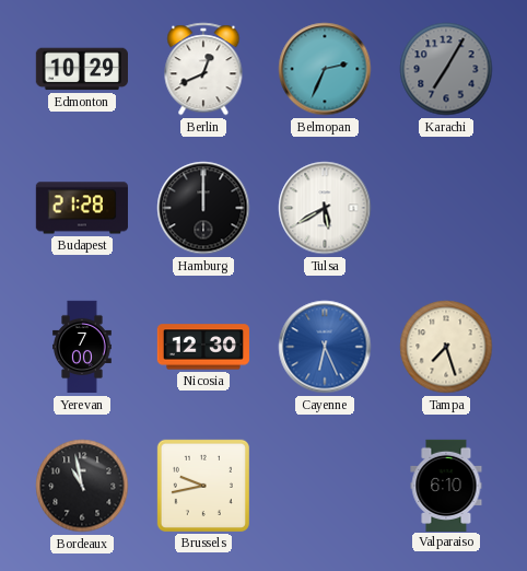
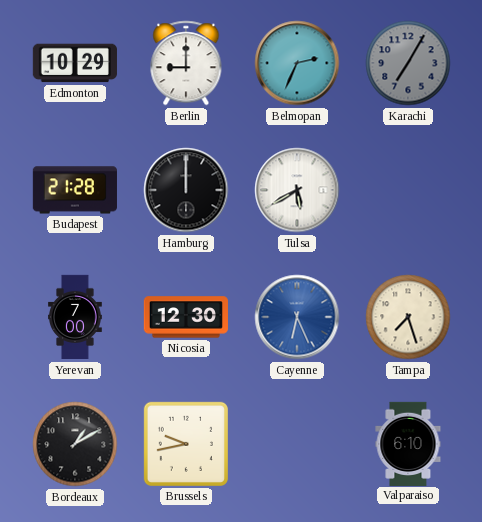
Berlin: 12:41 -> 9:00 (186, 63)
Bordeaux: 10:58 -> 1:10 (75, 444)
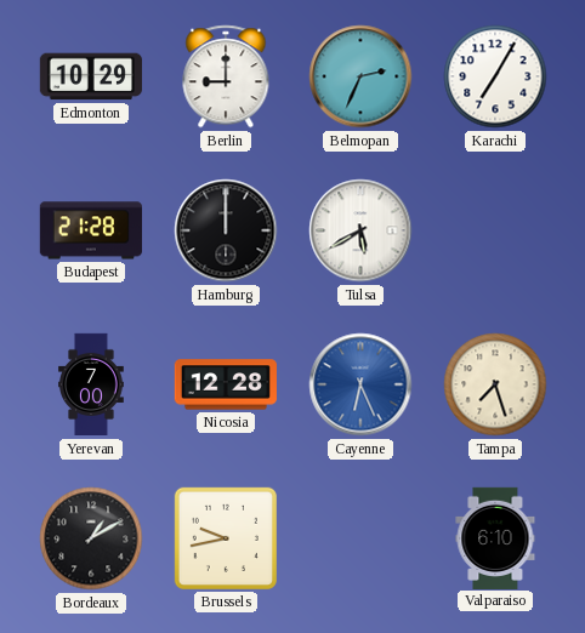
Karachi dial: grey -> white (495, 76)
Nicosia: 12:30 -> 12:28 (225, 384)
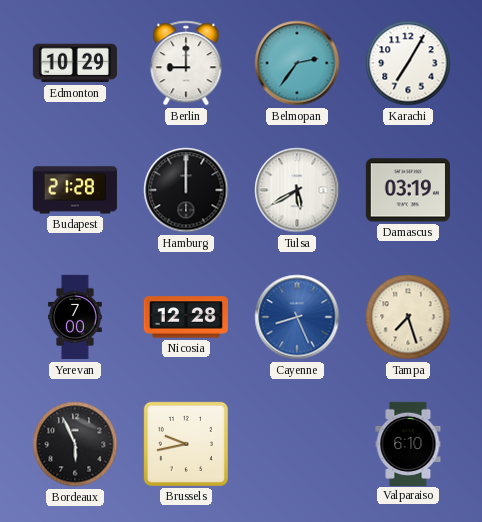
Belmopan: 2:34 -> 2:36 (297, 63)
Damascus: none -> 03:19 (408, 190)
Cayenne: 6:26 -> 8:26 (297, 317)
Bordeaux: 1:10 -> 5:56 (75, 444)
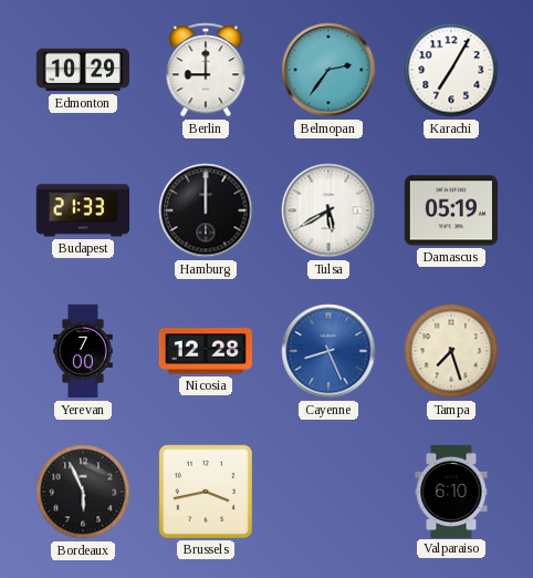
Budapest: 21:28 -> 21:33 (83, 210)
Damascus: 03:19 -> 05:19 (451, 210)
Brussels: 9:43 -> 3:43 (206, 492)
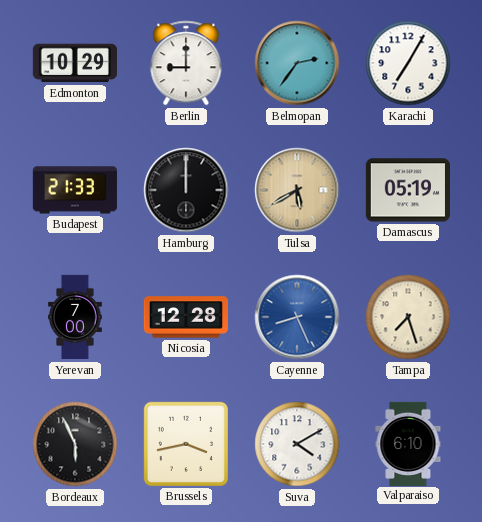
Tulsa dial: white -> champagne (297, 190)
Suva: none -> 4:10 (297, 444)
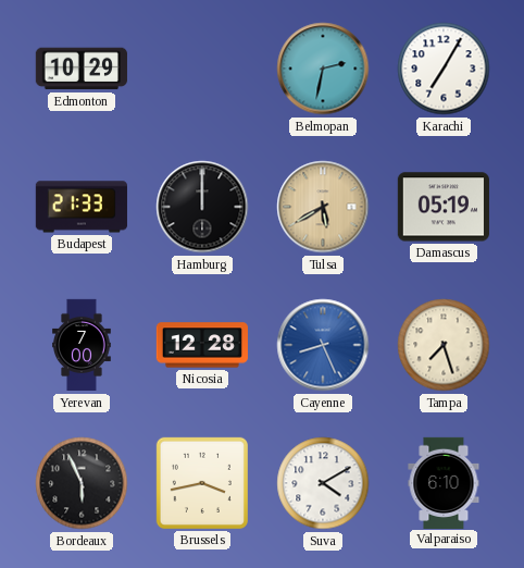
Berlin: 9:00 -> none (186, 63)
Belmopan: 2:36 -> 2:32 (323, 69)
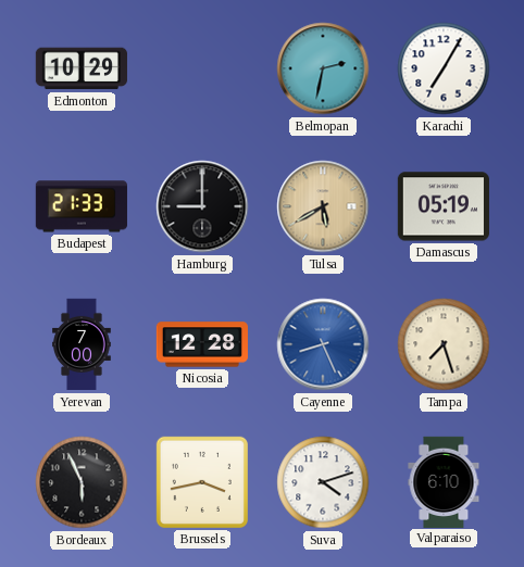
Hamburg: 12:00 -> 9:00 (202, 206)
Suva: 4:10 -> 4:12 (323, 482)
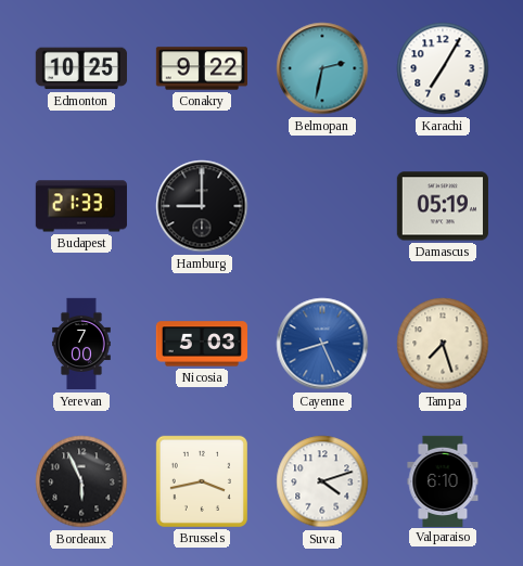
Edmonton: 10:29 -> 10:25 (81, 68)
Conakry: none -> 9:22 (201, 68)
Tulsa: 5:40 -> none (323, 206)
Nicosia: 12:28 -> 5:03 (201, 344)
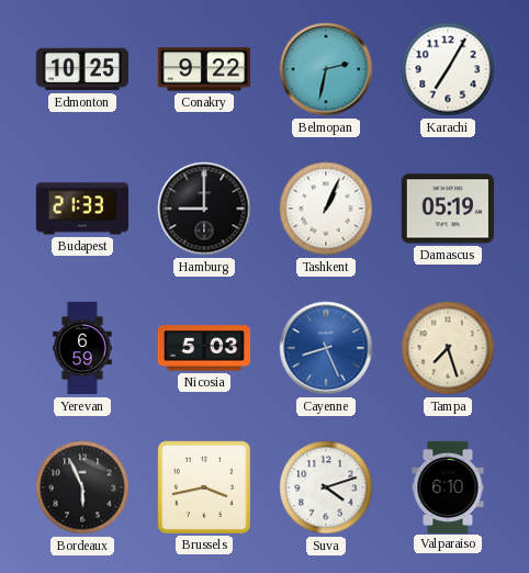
Tashkent: none -> 1:04 (326, 209)
Yerevan: 7:00 -> 6:59 (83, 348)
